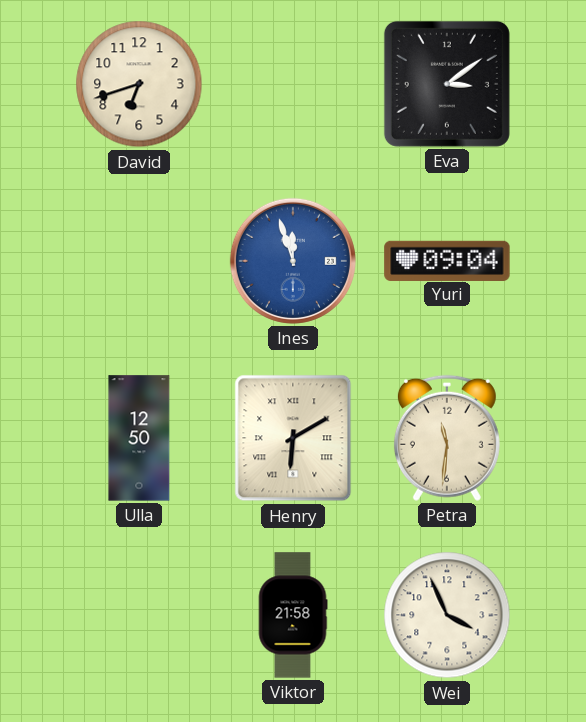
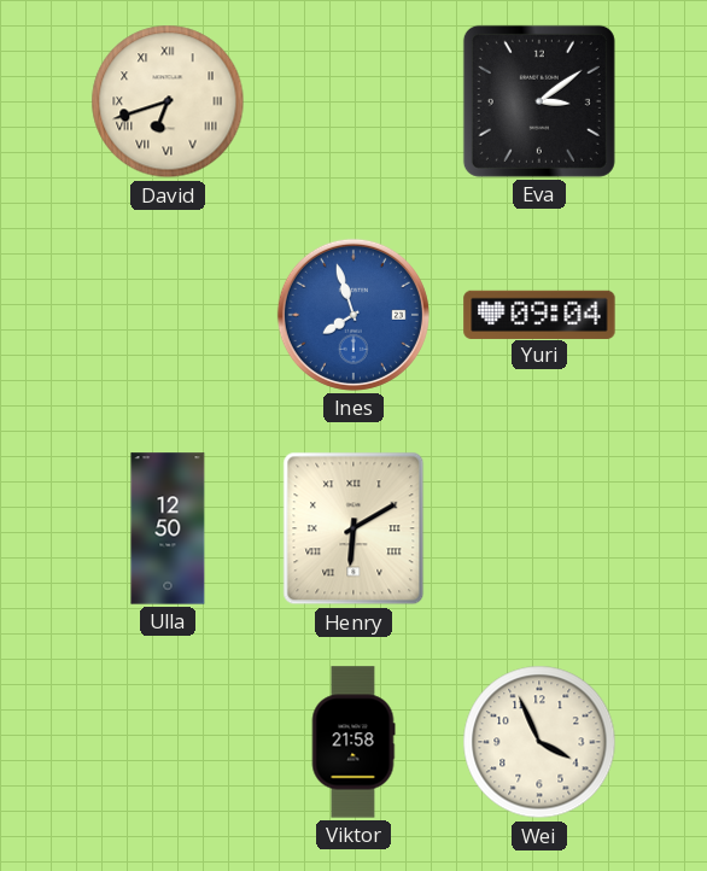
David numerals: Arabic -> Roman (168, 101)
Ines: 11:57 -> 7:57 (353, 315)
Petra: 11:31 -> none (447, 438)
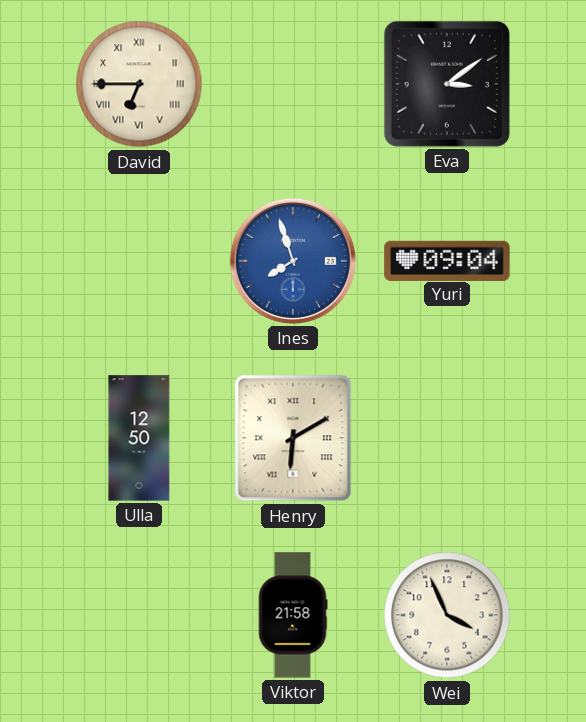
David: 6:42 -> 6:45 (139, 84)
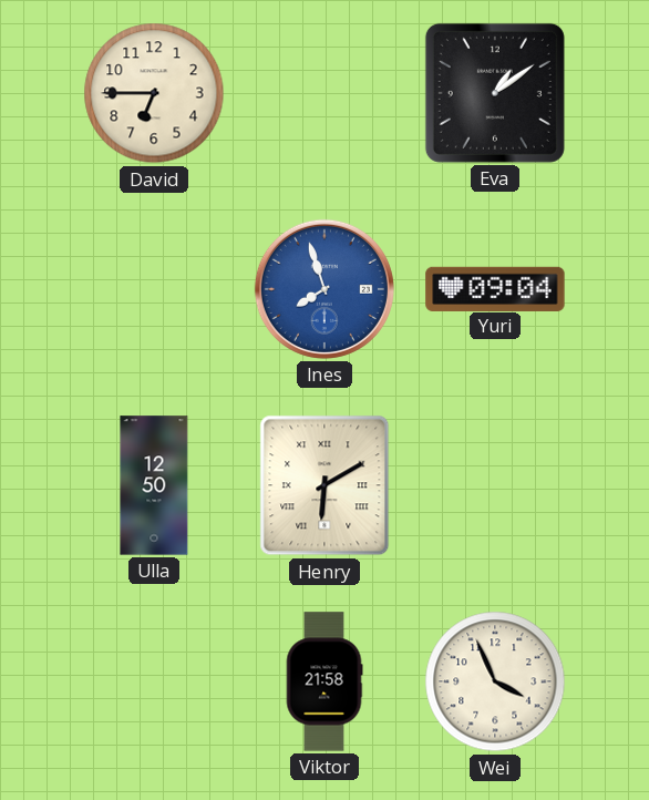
David numerals: Roman -> Arabic (154, 93)
Eva: 3:09 -> 1:09 (495, 93)
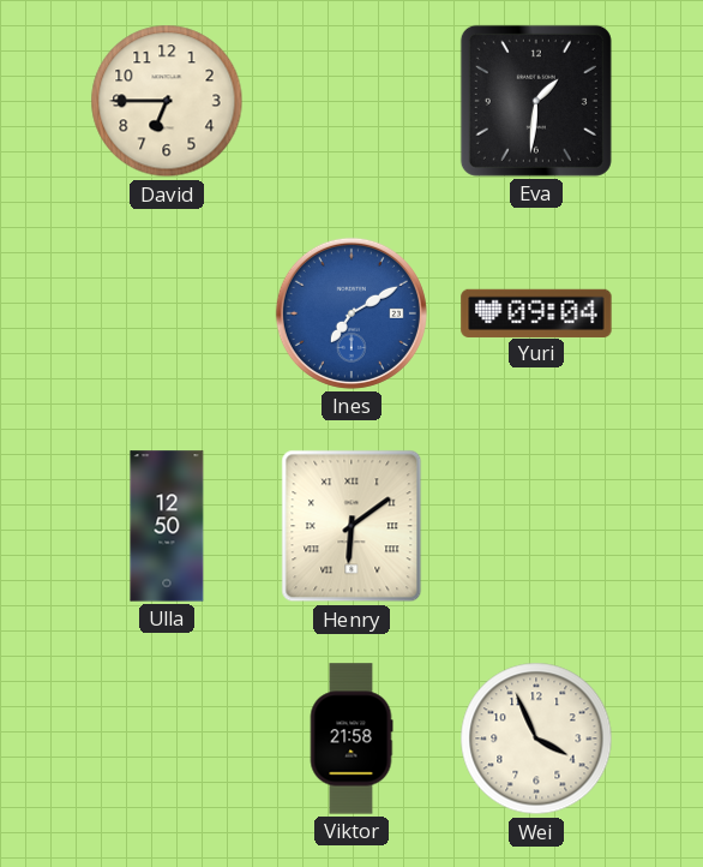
Eva: 1:09 -> 1:31 (536, 101)
Ines: 7:57 -> 7:10 (351, 313)
Henry: 6:10 -> 6:09 (351, 526)
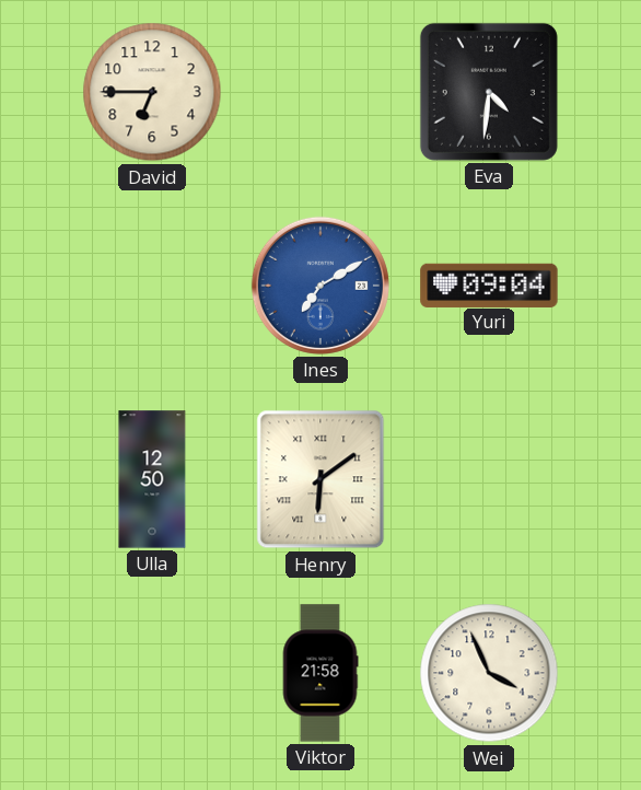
Eva: 1:31 -> 4:31 (489, 92)
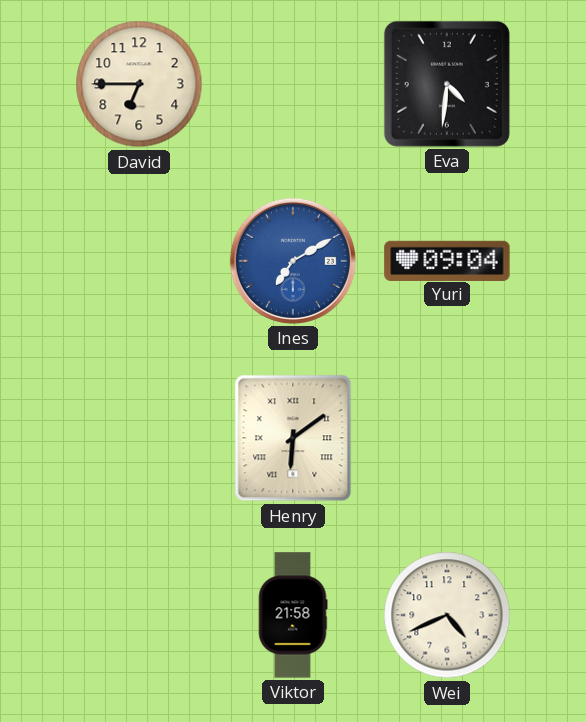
Ulla: 12:50 -> none (152, 479)
Wei: 3:56 -> 4:41 (447, 615)
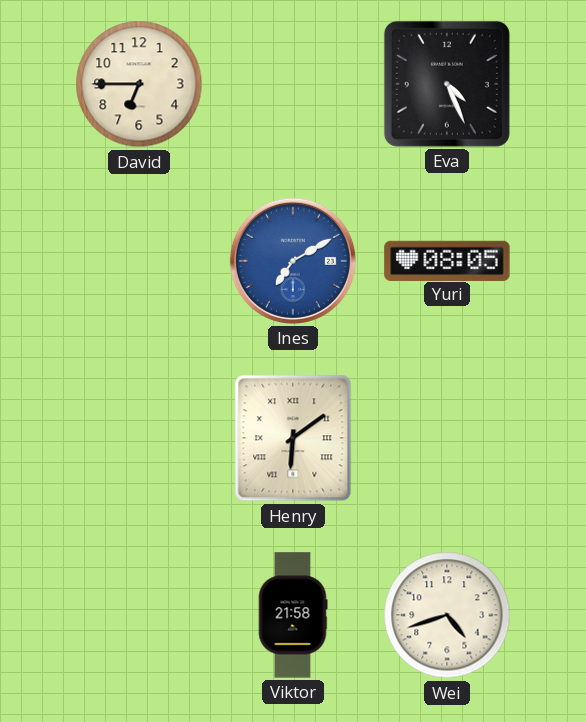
Eva: 4:31 -> 4:26 (447, 84)
Yuri: 09:04 -> 08:05 (447, 260)
Wei: 4:41 -> 4:42 (447, 615)
